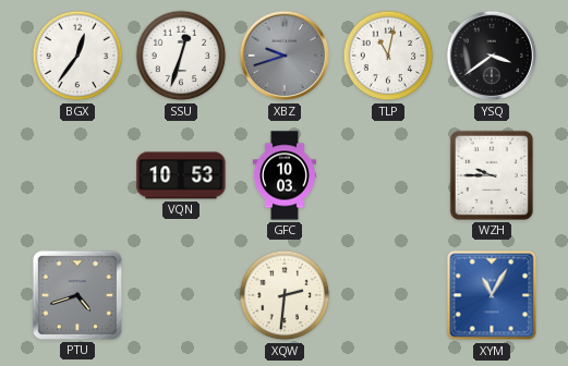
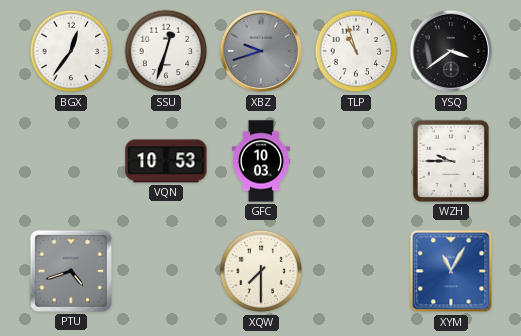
TLP: 11:02 -> 10:57 (356, 51)
XQW: 2:31 -> 7:30 (261, 271)
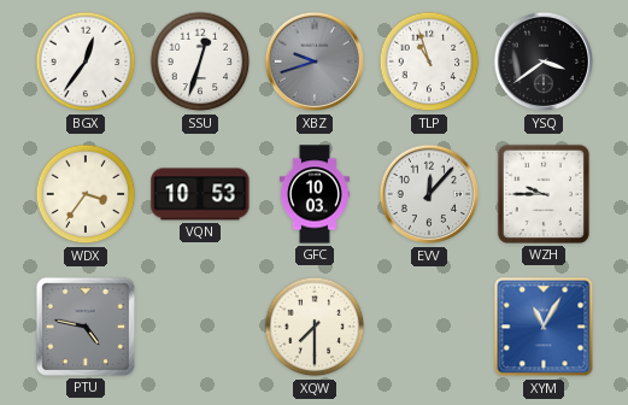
WDX: none -> 3:36 (86, 194)
EVV: none -> 12:07 (429, 194)
PTU: 4:42 -> 4:47 (86, 327)
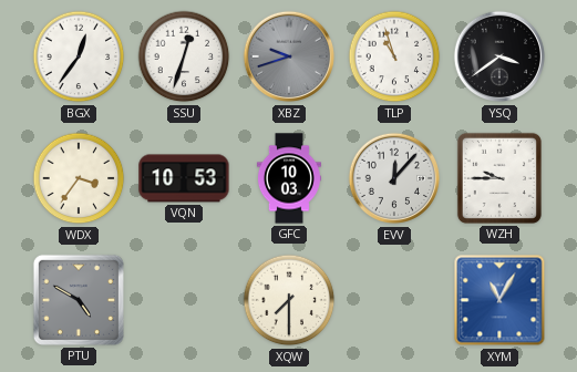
PTU: 4:47 -> 4:50 (79, 300)
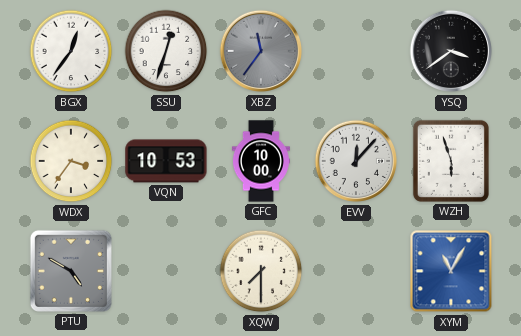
XBZ: 9:42 -> 11:36 (261, 51)
TLP: 10:57 -> none (394, 56)
GFC: 10:03 -> 10:00 (261, 161)
WZH: 9:45 -> 5:57 (451, 161)
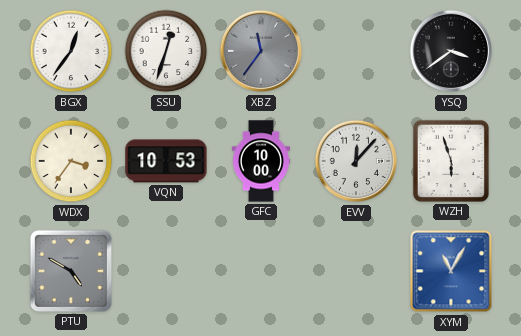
XQW: 7:30 -> none (261, 271)
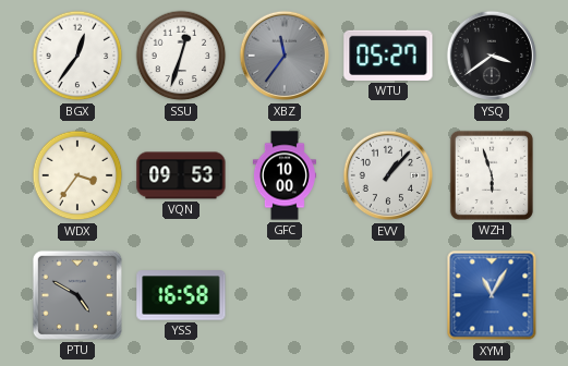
WTU: none -> 05:27 (388, 56)
VQN: 10:53 -> 09:53 (181, 175)
EVV: 12:07 -> 1:07 (388, 175)
YSS: none -> 16:58 (181, 295)
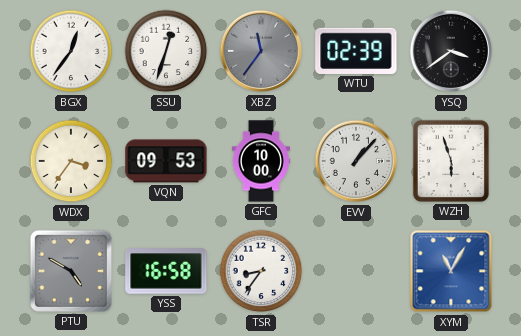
WTU: 05:27 -> 02:39 (356, 51)
TSR: none -> 8:36 (261, 271)
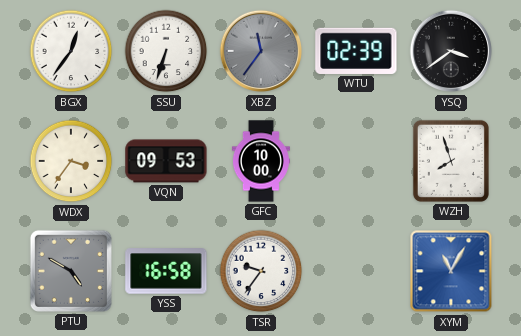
SSU: 12:33 -> 6:33 (166, 51)
EVV: 1:07 -> none (356, 161)
WZH: 5:57 -> 7:57 (451, 161)
TSR: 8:36 -> 9:36 (261, 271)
